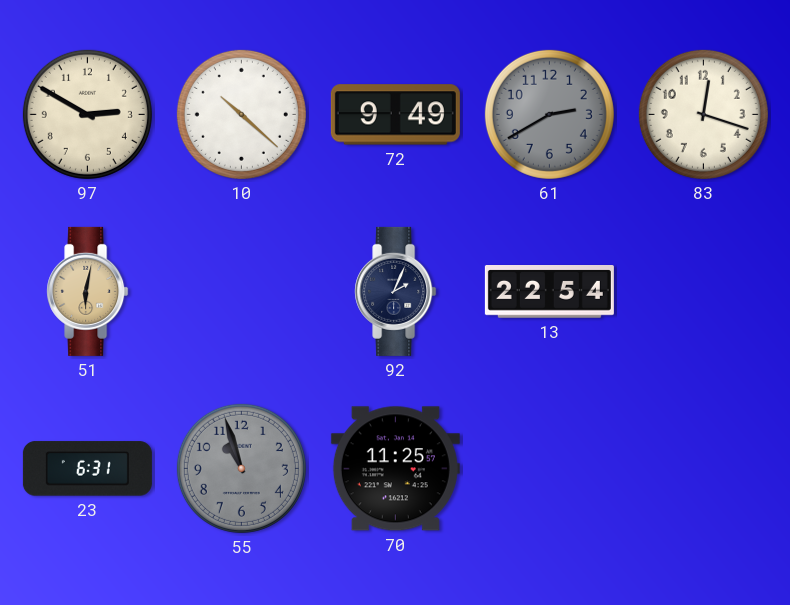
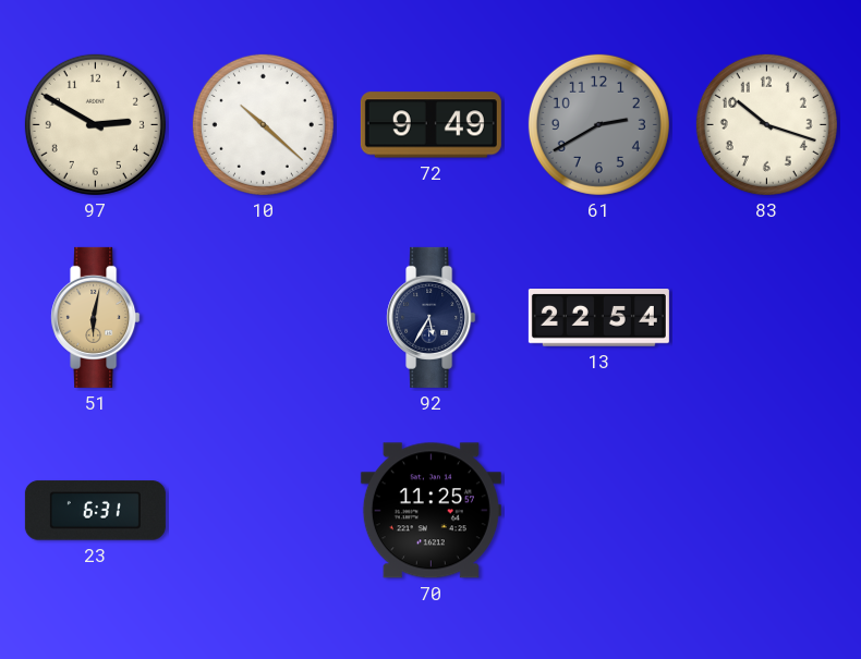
83: 12:18 -> 10:18 (766, 124)
92: 2:04 -> 5:35 (432, 317)
55: 10:57 -> none (241, 468)
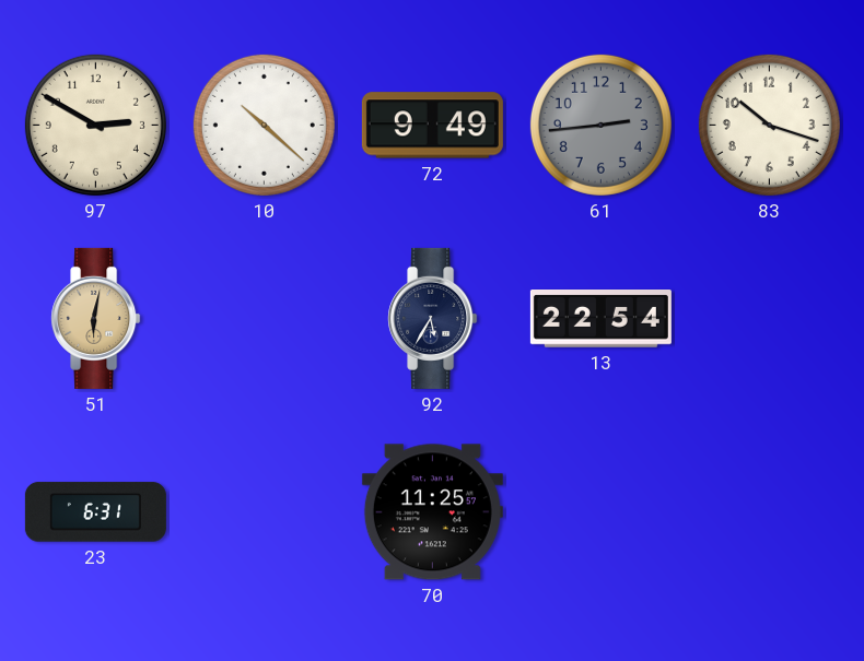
61: 2:40 -> 2:44 (600, 125)
